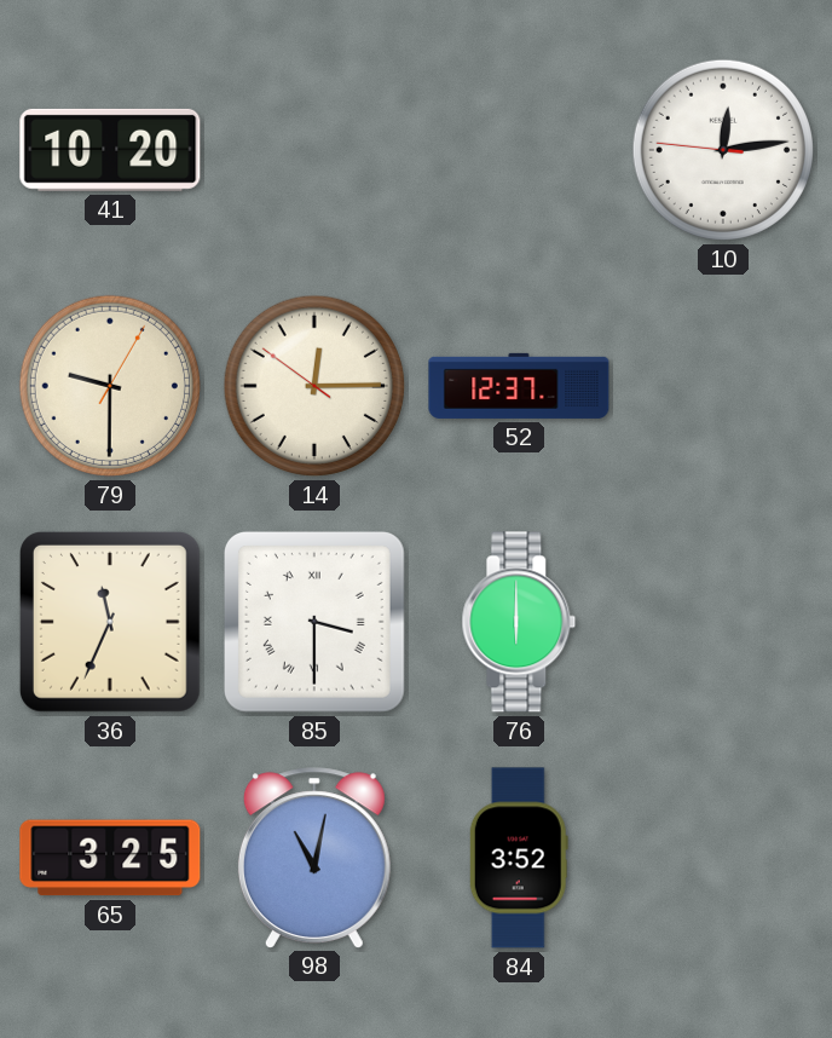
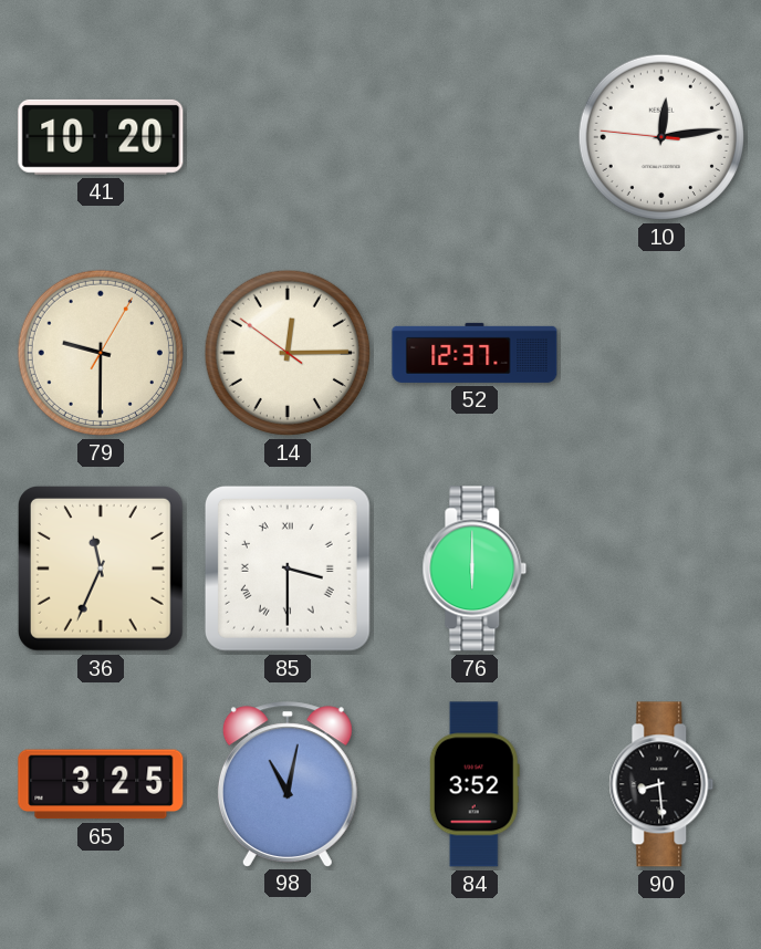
90: none -> 8:29 (661, 784)
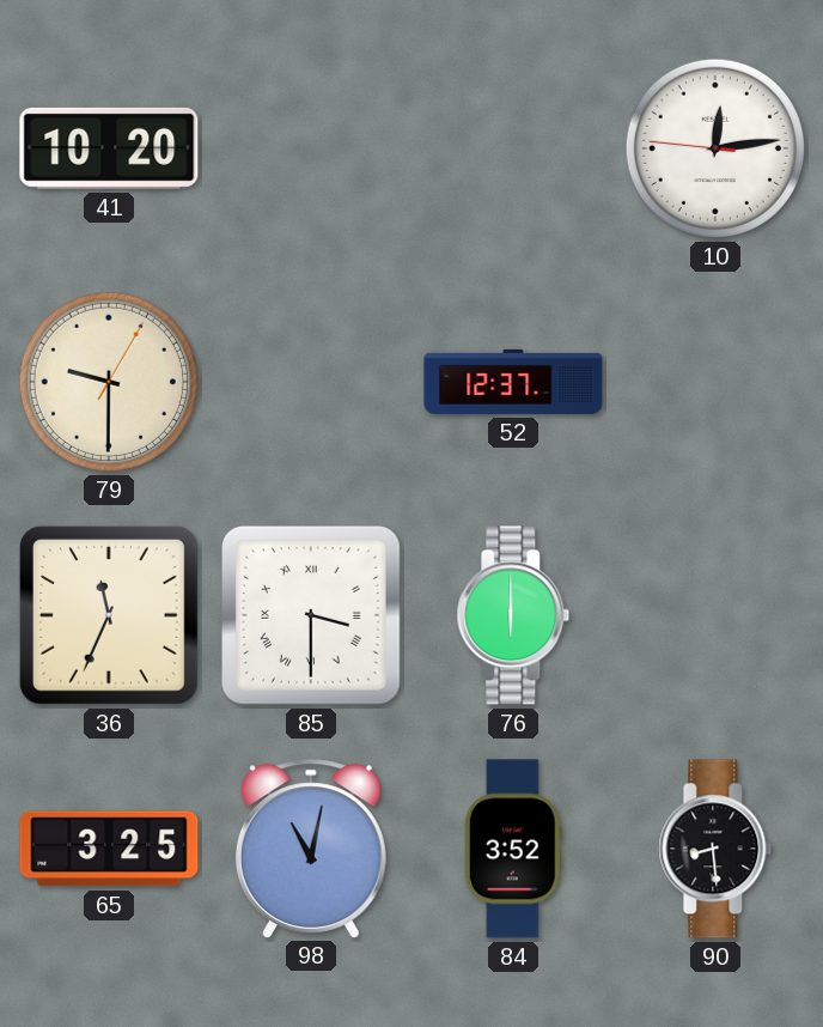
14: 12:14 -> none (288, 353)
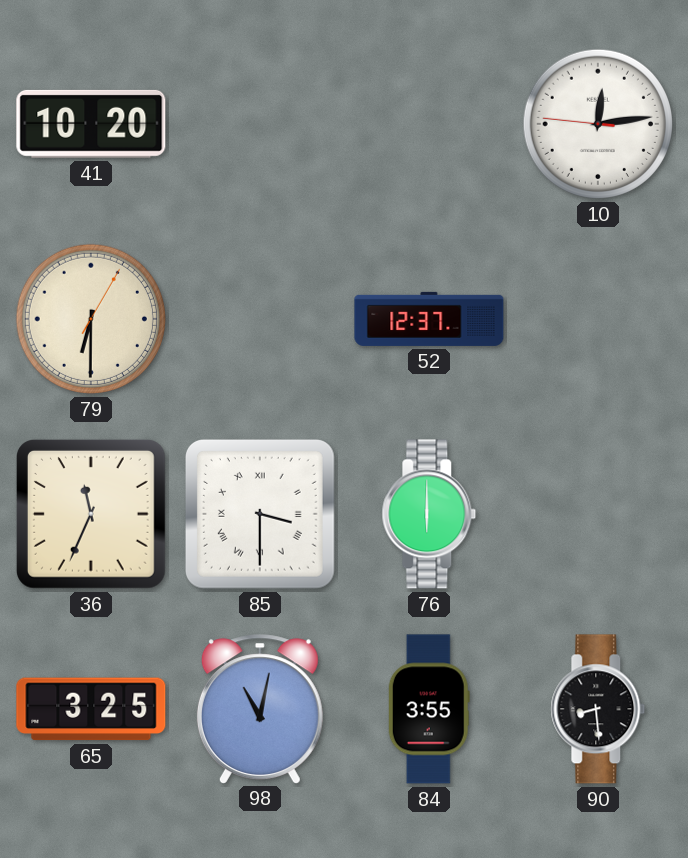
79: 9:30 -> 6:30 (91, 319)
84: 3:52 -> 3:55 (429, 709)
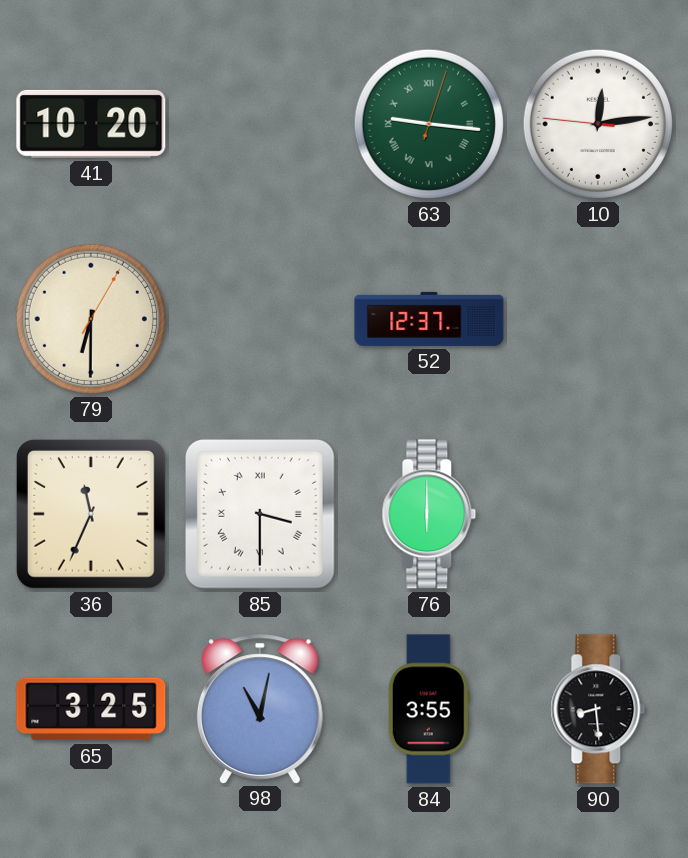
63: none -> 9:16 (429, 124)
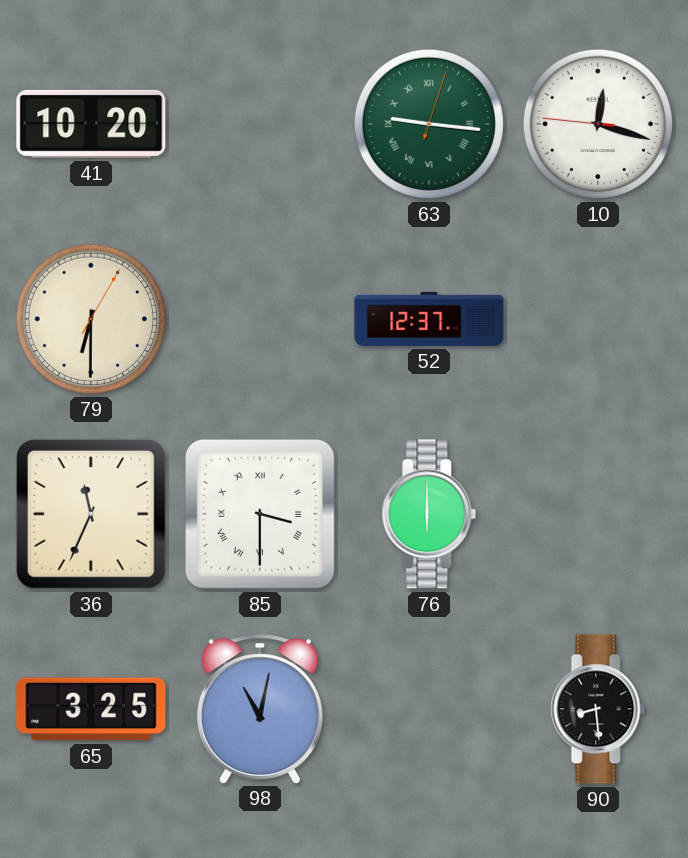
10: 12:13 -> 12:17 (598, 124)
84: 3:55 -> none (429, 709)
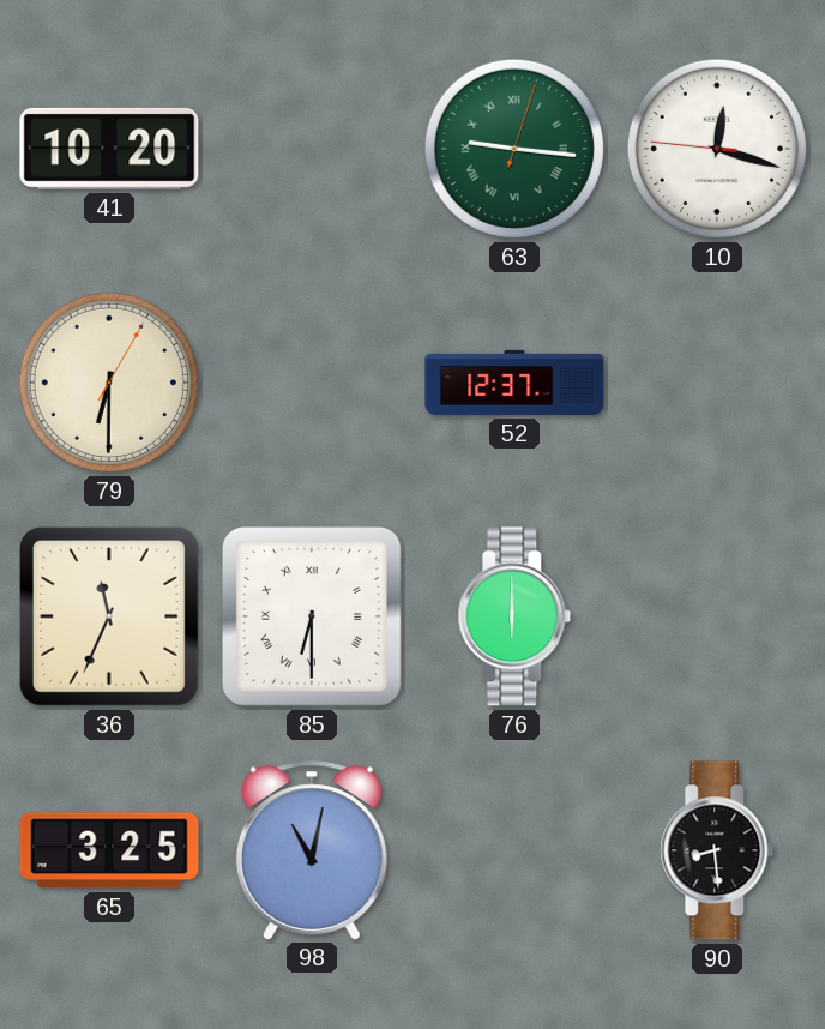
85: 3:30 -> 6:30 (312, 616)
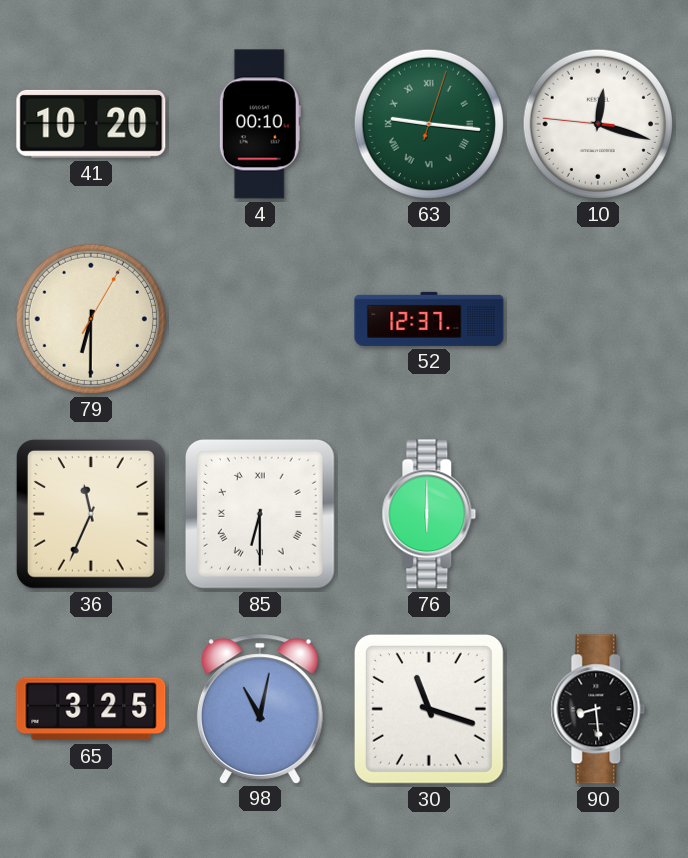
4: none -> 00:10 (260, 124)
30: none -> 11:18 (429, 709)
